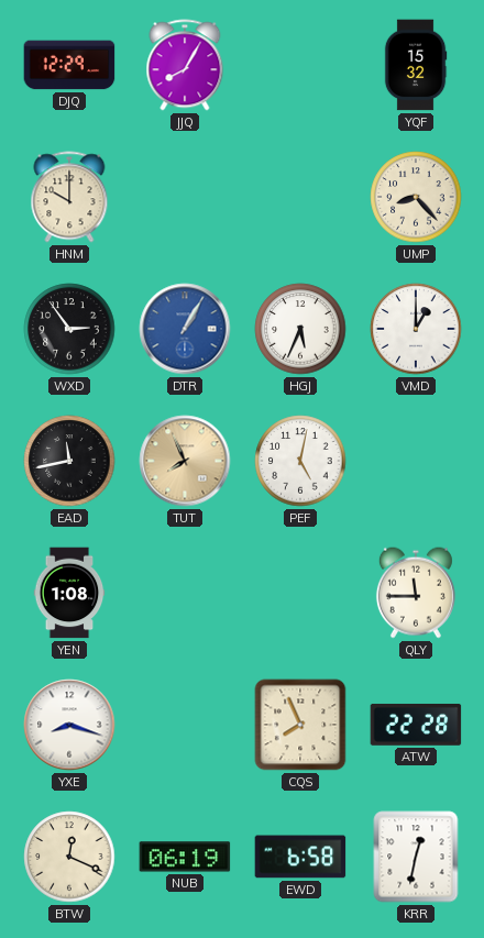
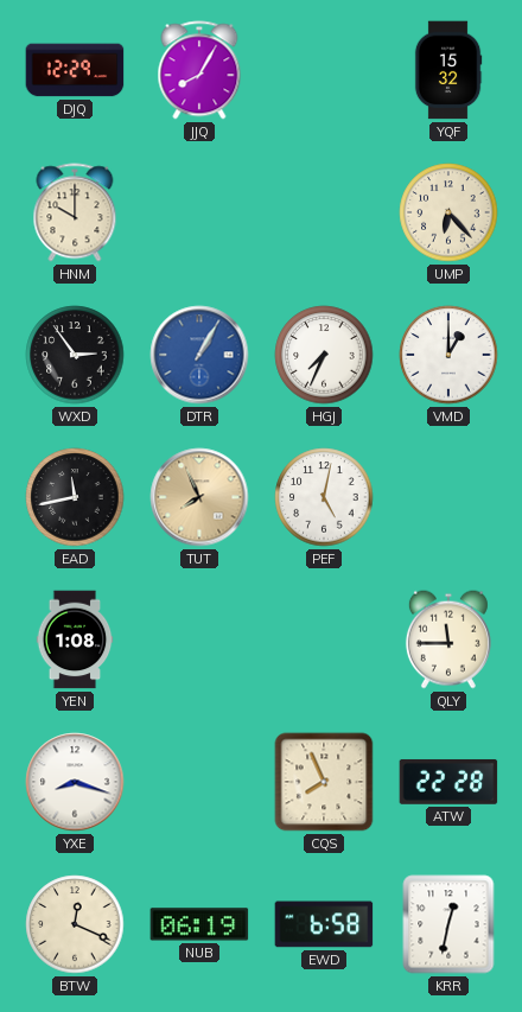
UMP: 8:23 -> 6:23 (448, 212)
HGJ: 5:34 -> 7:34 (324, 355)
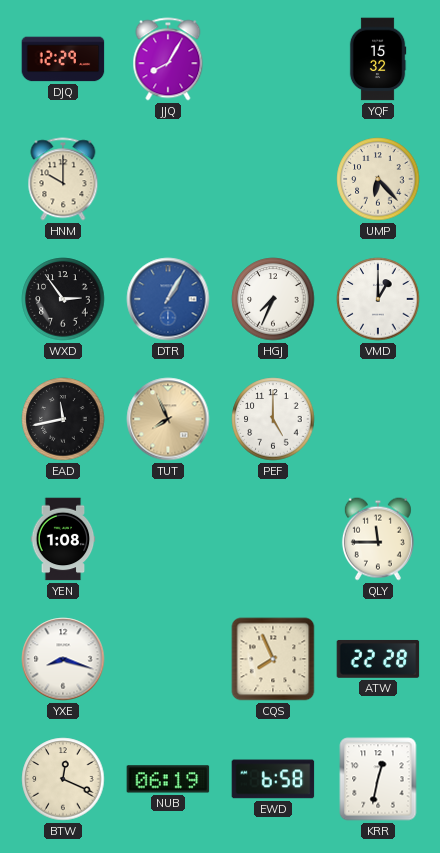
PEF: 5:02 -> 5:00 (273, 419)
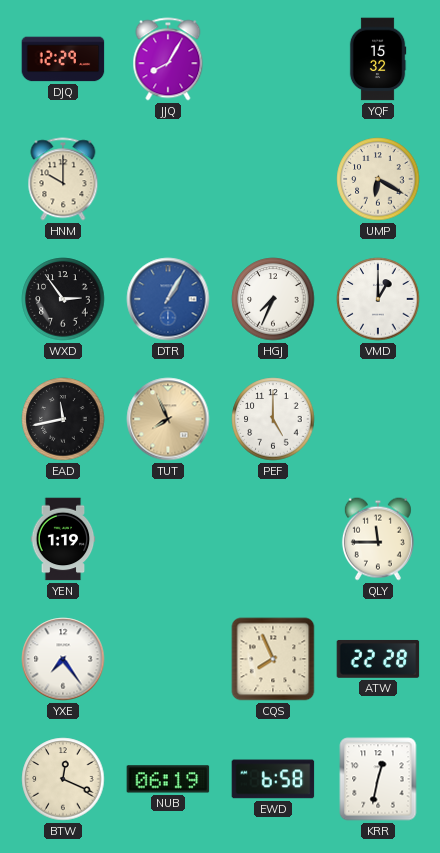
UMP: 6:23 -> 6:20 (378, 179)
YEN: 1:08 -> 1:19 (63, 539)
YXE: 8:18 -> 7:24 (63, 659)
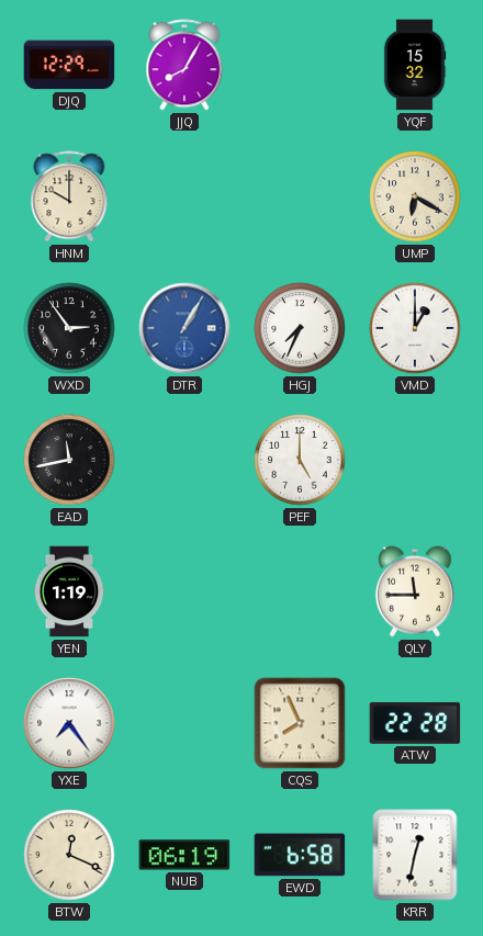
TUT: 7:56 -> none (168, 419)
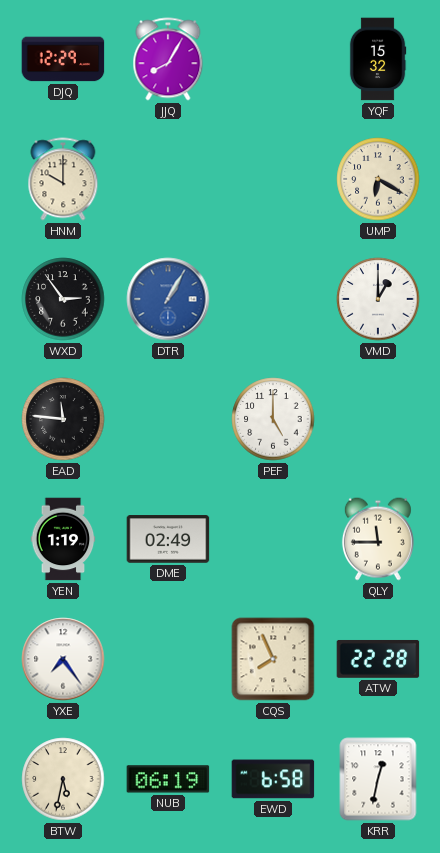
HGJ: 7:34 -> none (300, 328)
EAD: 11:43 -> 11:46 (63, 419)
DME: none -> 02:49 (168, 539)
BTW: 12:19 -> 5:32 (63, 779)
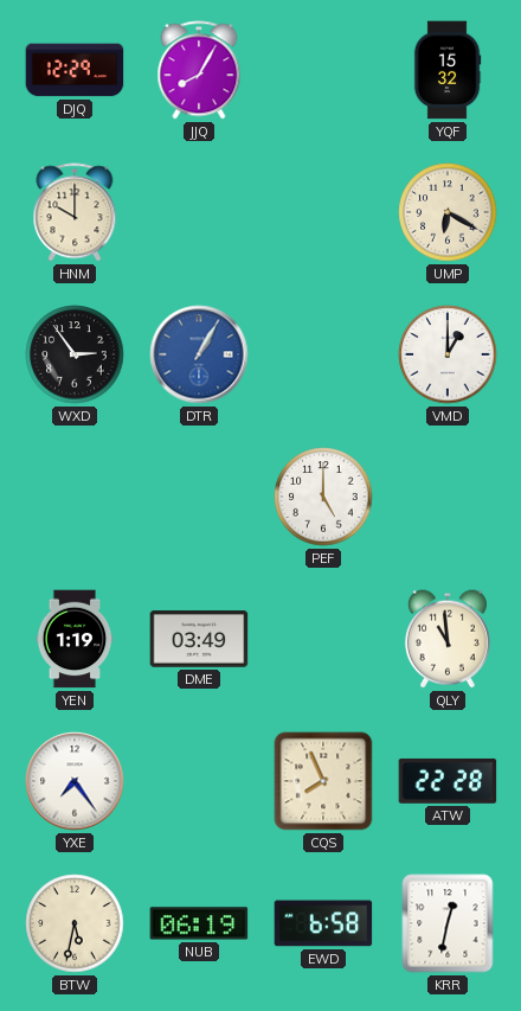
EAD: 11:46 -> none (63, 419)
DME: 02:49 -> 03:49 (199, 639)
QLY: 11:45 -> 10:59 (448, 639)
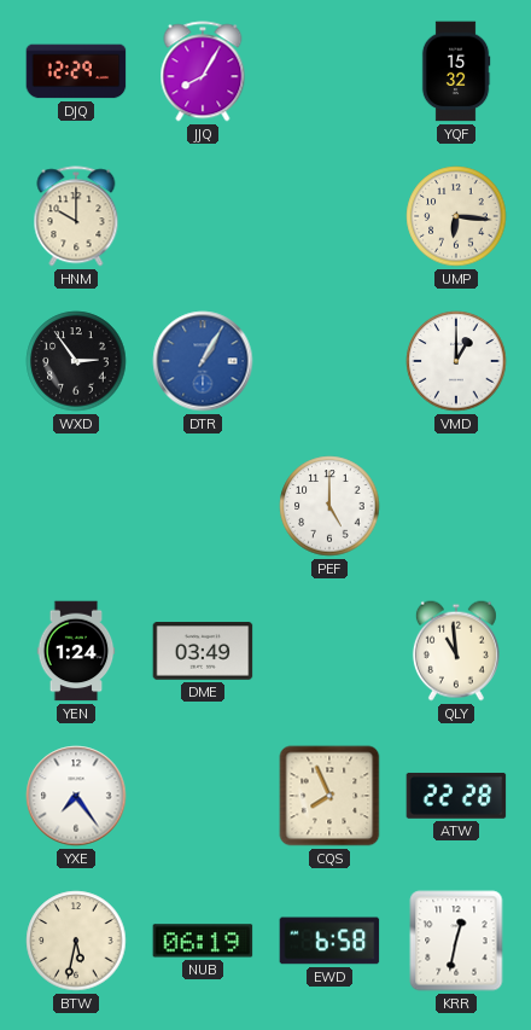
UMP: 6:20 -> 6:16 (456, 216)
YEN: 1:19 -> 1:24 (76, 651)
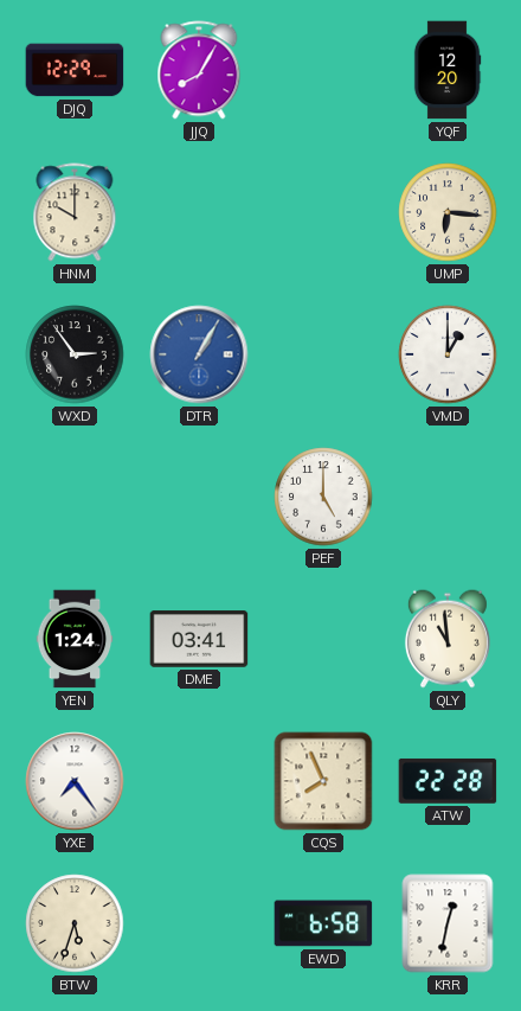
YQF: 15:32 -> 12:20 (448, 70)
DME: 03:49 -> 03:41 (199, 639)
BTW: 5:32 -> 5:33 (75, 923)
NUB: 06:19 -> none (203, 941)
